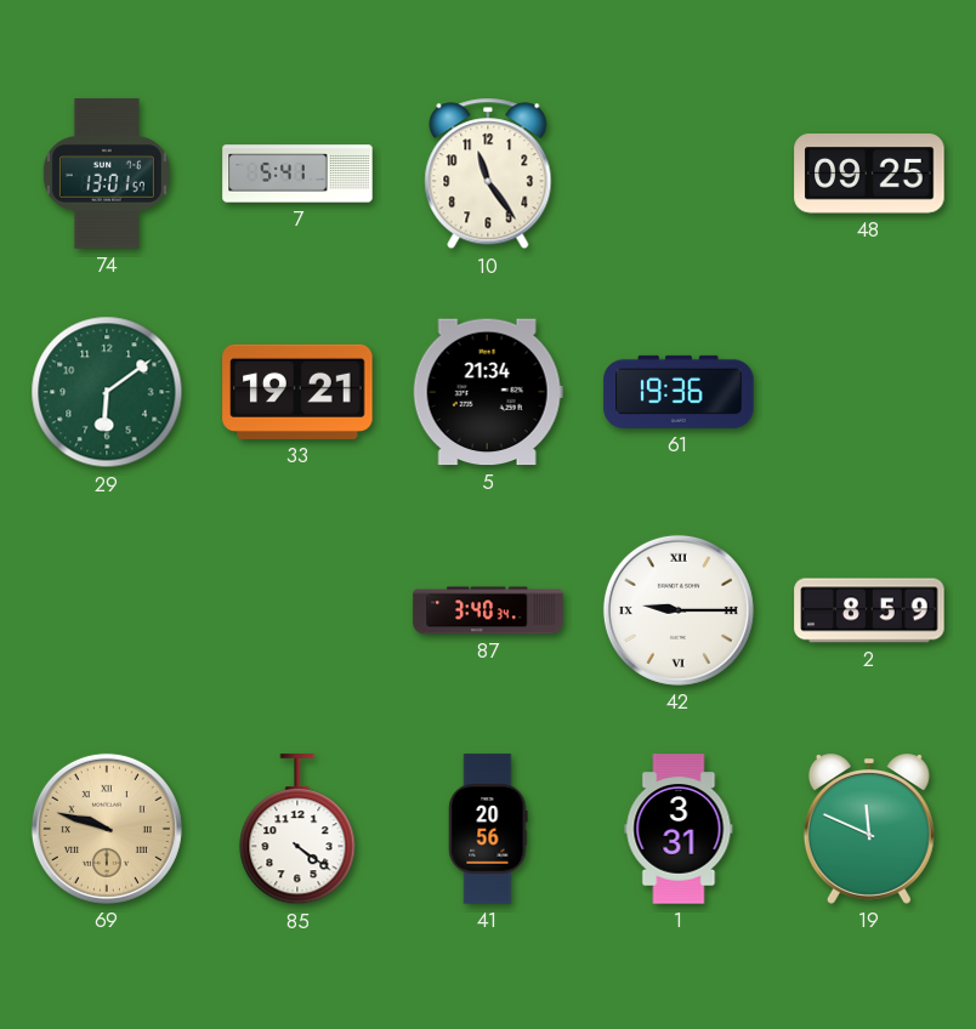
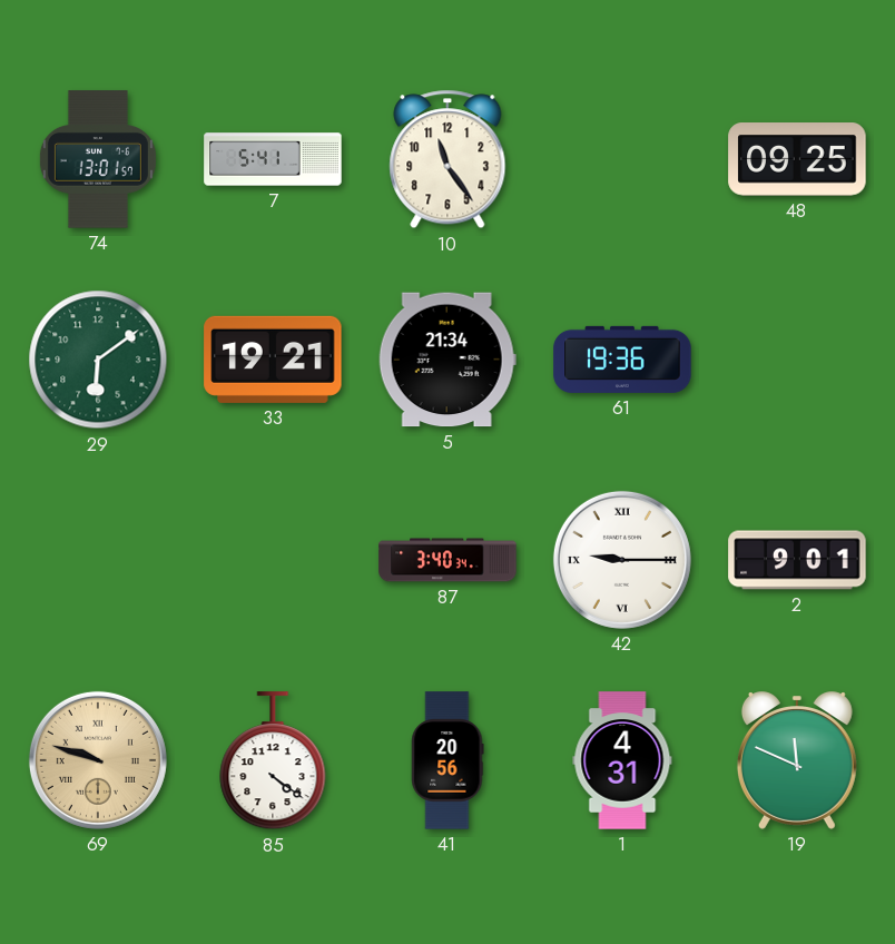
2: 8:59 -> 9:01 (797, 560)
1: 3:31 -> 4:31 (622, 760)
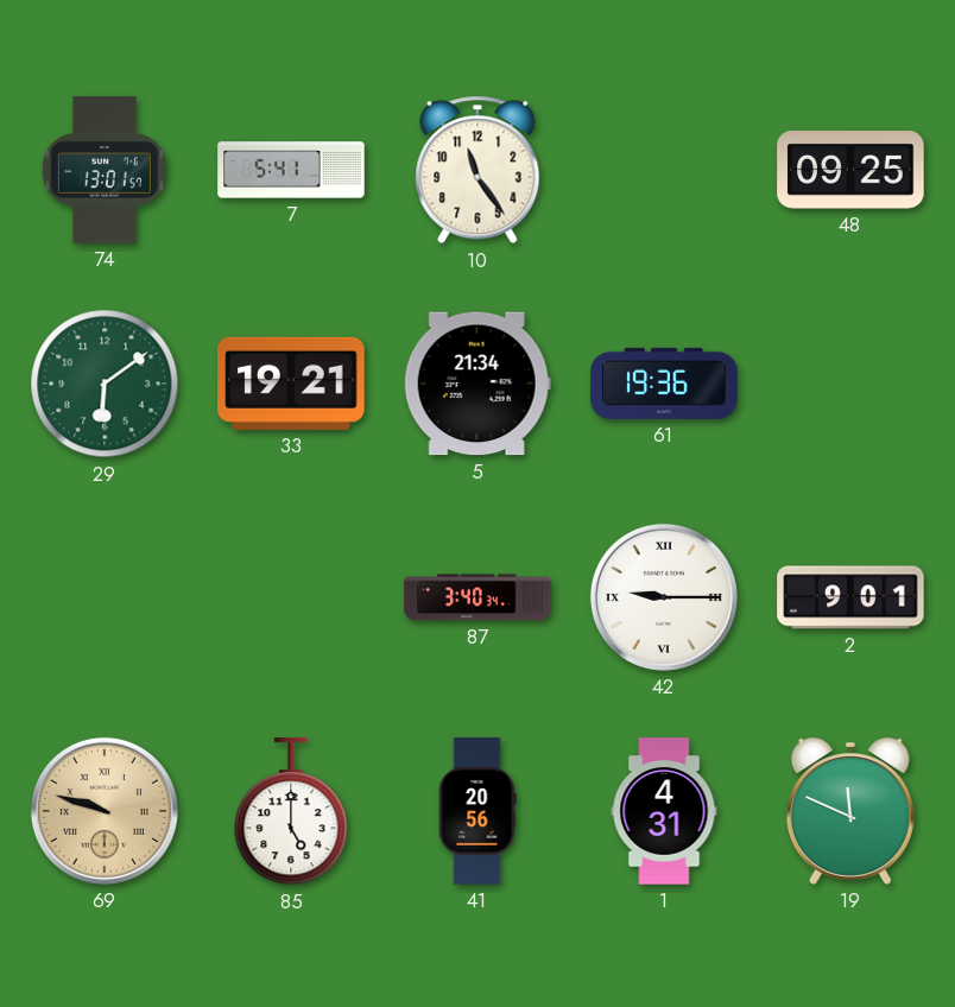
85: 4:21 -> 5:00 (291, 812)
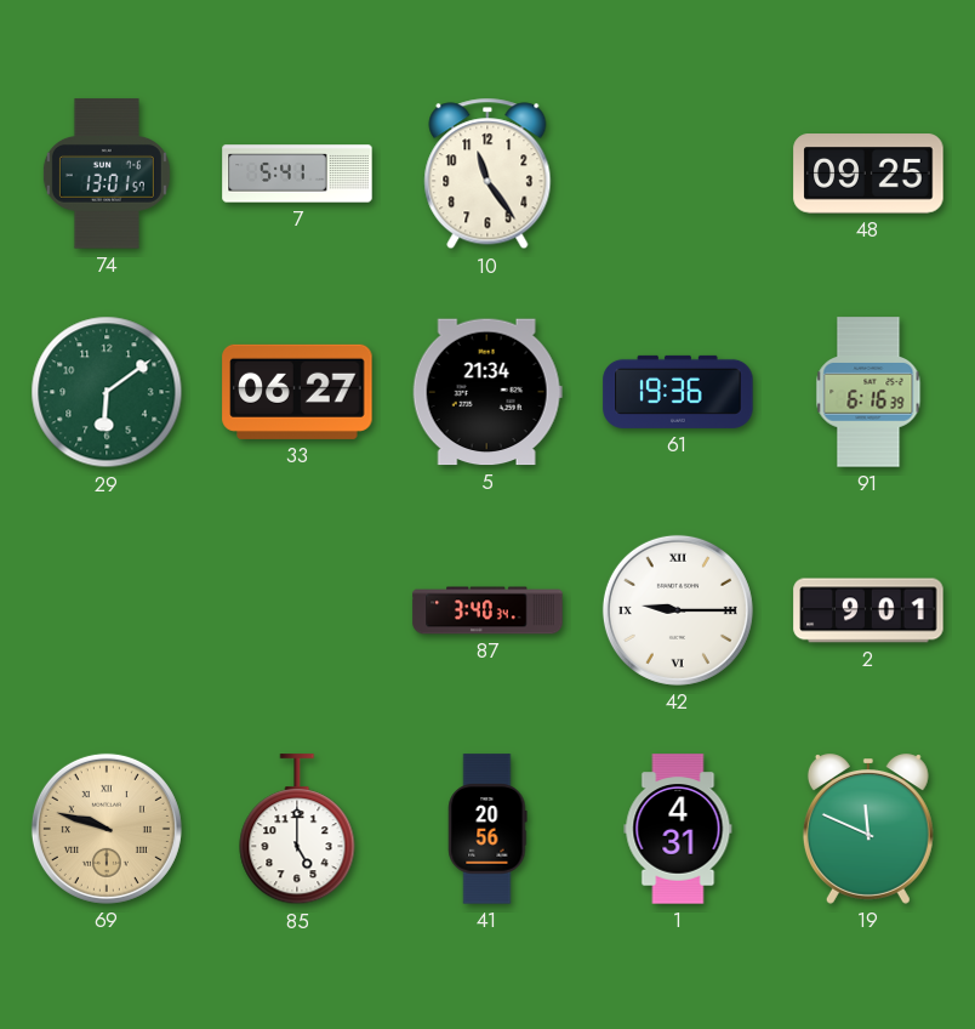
33: 19:21 -> 06:27 (297, 392)
91: none -> 6:16 (868, 392)
